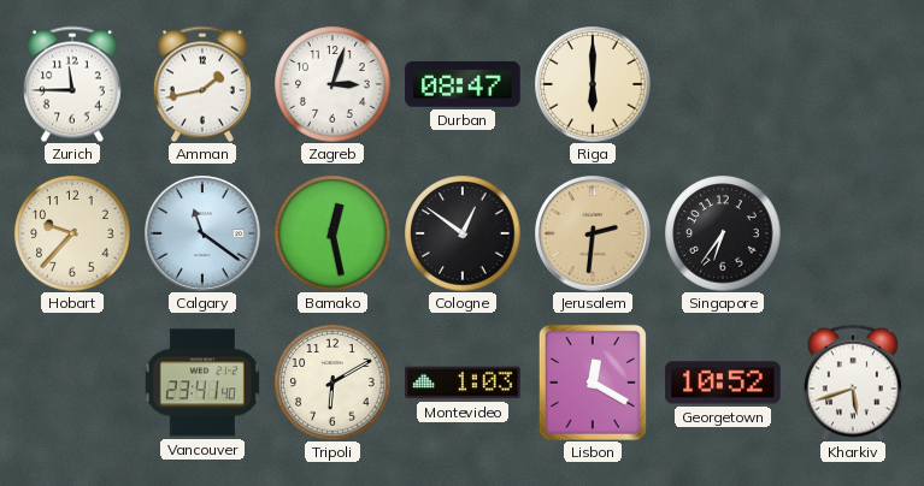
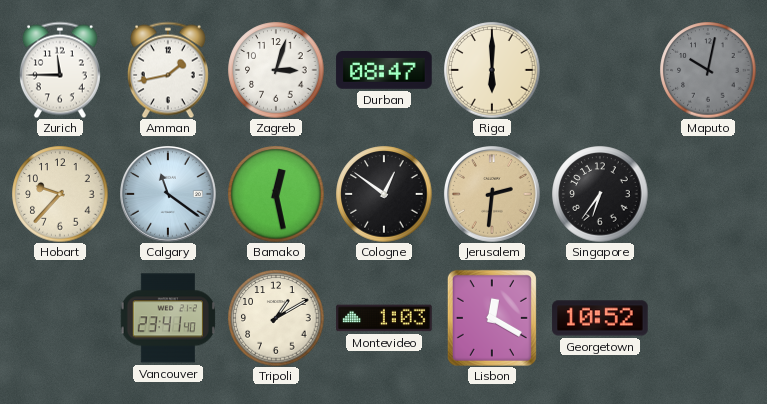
Maputo: none -> 10:02 (708, 70)
Tripoli: 6:10 -> 1:10 (276, 318)
Kharkiv: 5:42 -> none (853, 383)
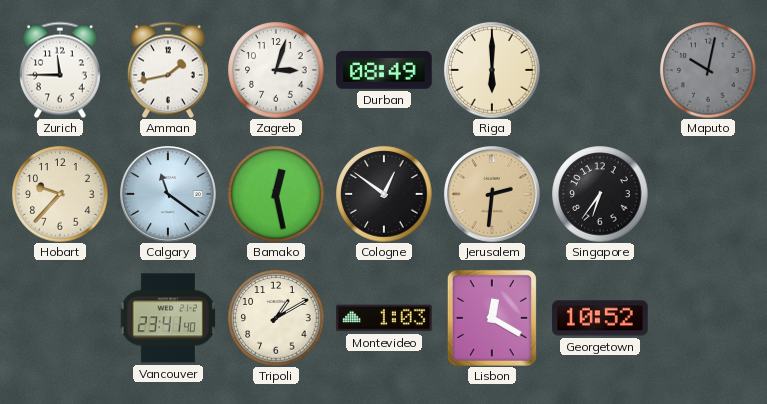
Durban: 08:47 -> 08:49 (384, 71)
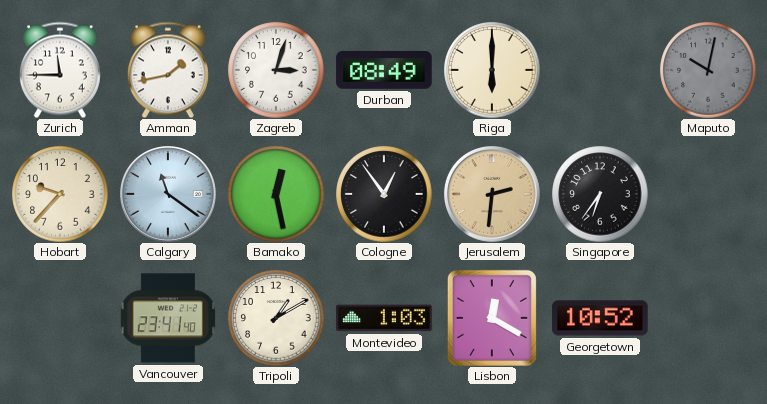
Cologne: 12:51 -> 12:54 (384, 194)
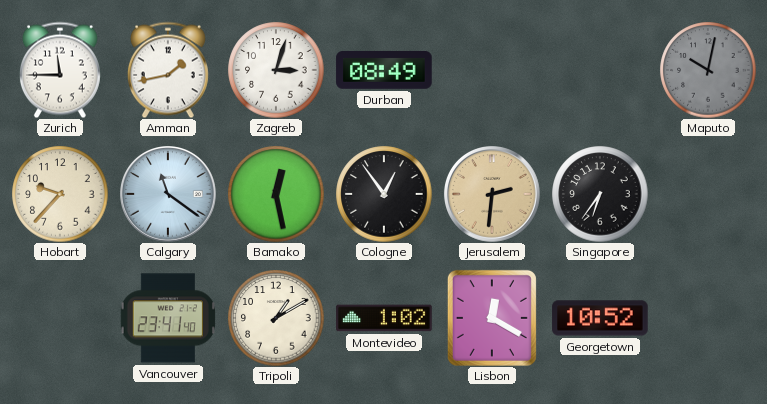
Riga: 6:00 -> none (492, 70)
Montevideo: 1:03 -> 1:02 (384, 318)
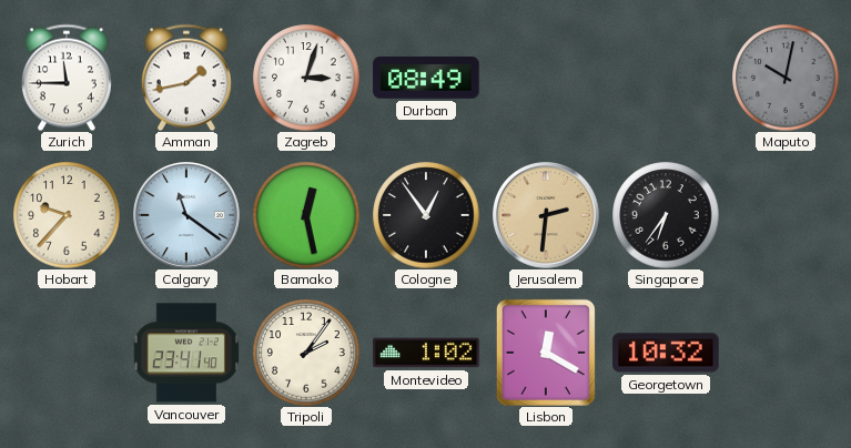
Tripoli: 1:10 -> 2:06 (306, 353)
Georgetown: 10:52 -> 10:32 (666, 353)
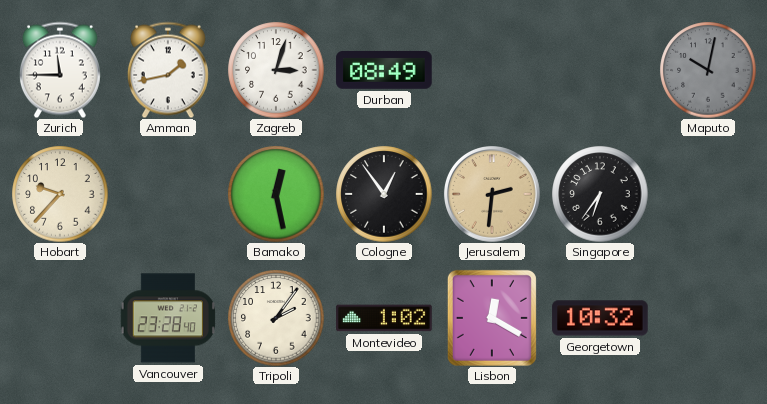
Calgary: 11:21 -> none (188, 216)
Vancouver: 23:41 -> 23:28 (168, 318)
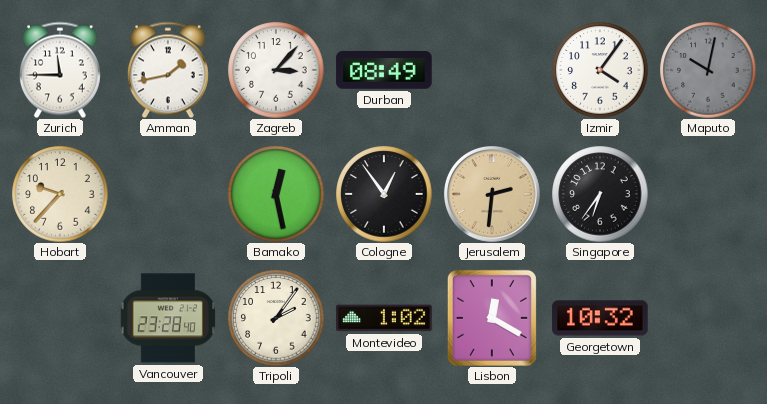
Zagreb: 3:03 -> 3:07 (276, 70)
Izmir: none -> 4:06 (600, 70)
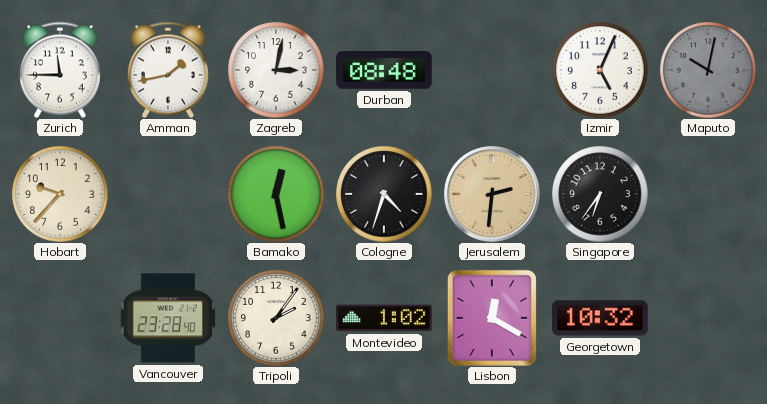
Zagreb: 3:07 -> 3:02 (276, 70)
Durban: 08:49 -> 08:48 (384, 71)
Izmir: 4:06 -> 5:04 (600, 70)
Cologne: 12:54 -> 4:33 (384, 194)
